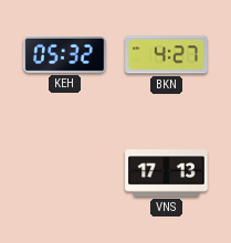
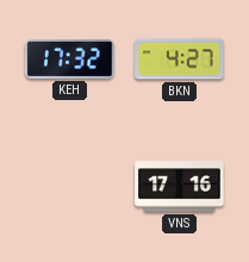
KEH: 05:32 -> 17:32 (70, 60)
VNS: 17:13 -> 17:16 (180, 187)
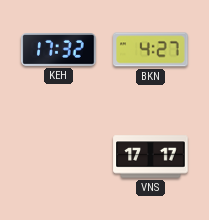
VNS: 17:16 -> 17:17 (151, 157)
